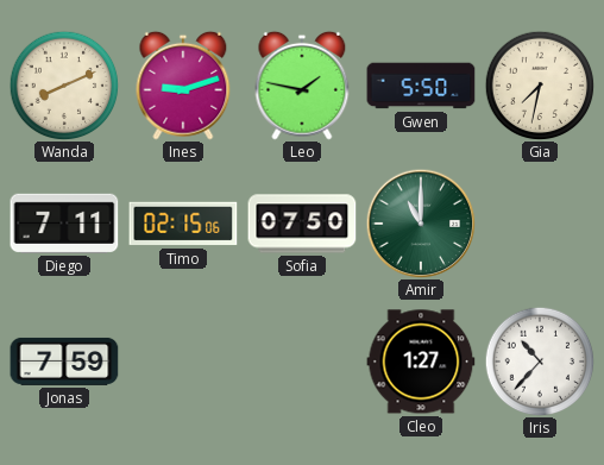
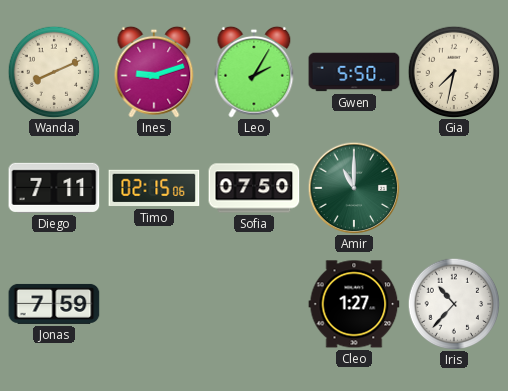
Leo: 1:47 -> 2:05 (254, 72)
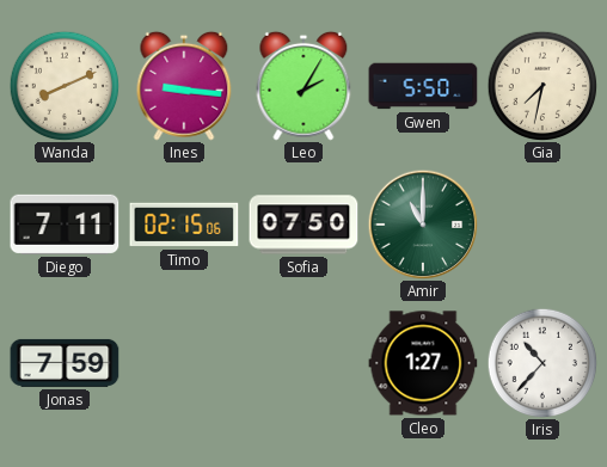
Ines: 9:12 -> 9:16 (184, 86)
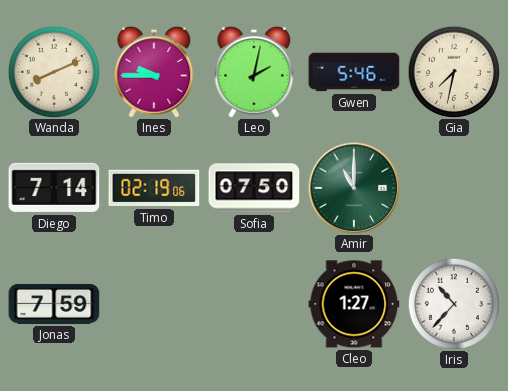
Ines: 9:16 -> 9:45 (154, 72)
Leo: 2:05 -> 2:02 (254, 72)
Gwen: 5:50 -> 5:46 (354, 72)
Diego: 7:11 -> 7:14 (54, 188)
Timo: 02:15 -> 02:19 (154, 188)
